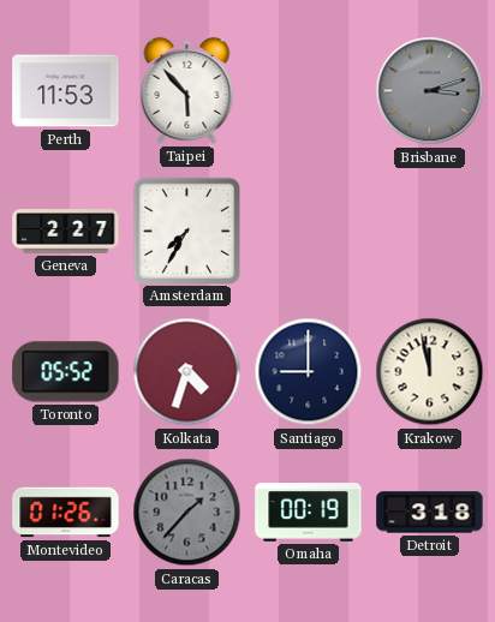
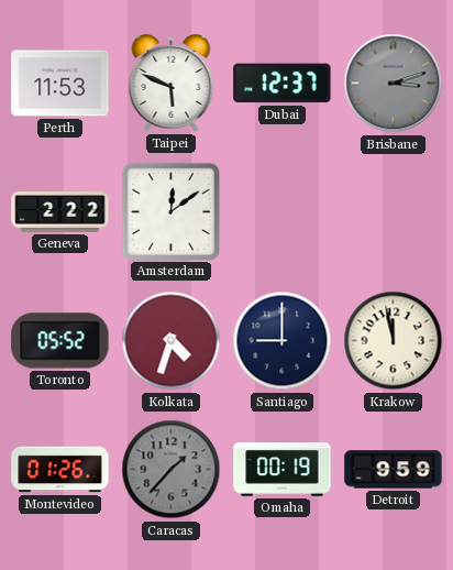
Taipei: 5:53 -> 5:49 (172, 83)
Dubai: none -> 12:37 (283, 84)
Geneva: 2:27 -> 2:22 (60, 212)
Amsterdam: 7:35 -> 12:09 (170, 211)
Detroit: 3:18 -> 9:59 (394, 470)
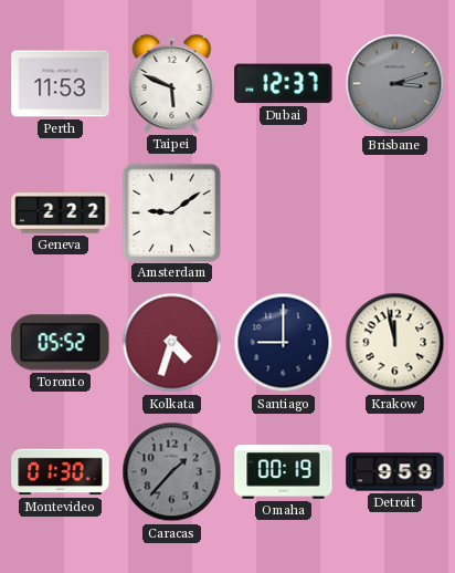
Amsterdam: 12:09 -> 9:09 (171, 212)
Montevideo: 01:26 -> 01:30 (61, 472)
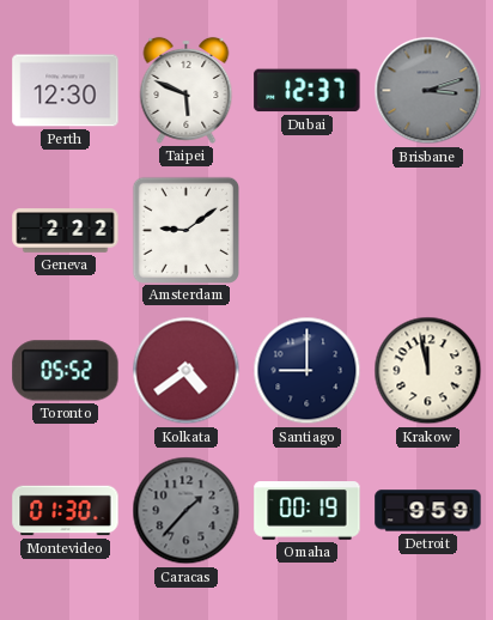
Perth: 11:53 -> 12:30 (66, 91)
Kolkata: 4:33 -> 4:39 (187, 371)
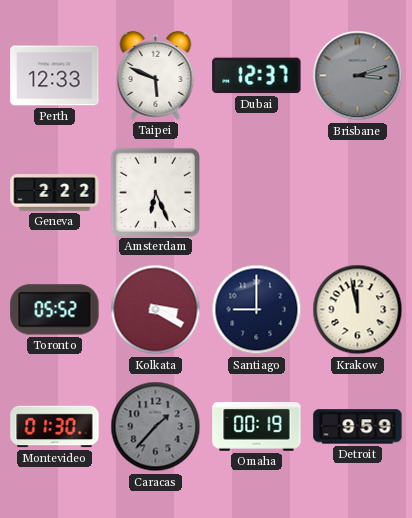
Perth: 12:30 -> 12:33 (55, 76)
Amsterdam: 9:09 -> 6:26 (155, 192)
Kolkata: 4:39 -> 3:20 (156, 310)
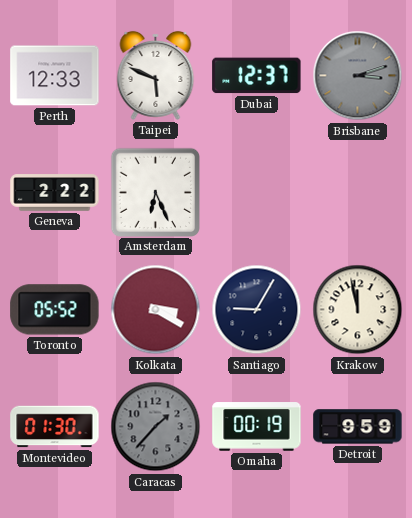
Santiago: 9:00 -> 9:05 (257, 310)
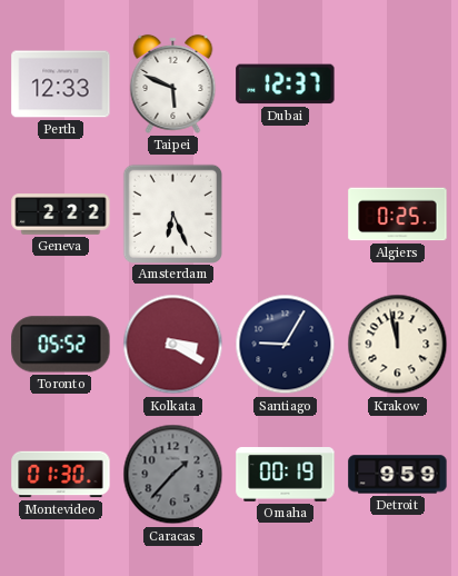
Brisbane: 3:12 -> none (358, 76)
Algiers: none -> 0:25 (398, 215)
